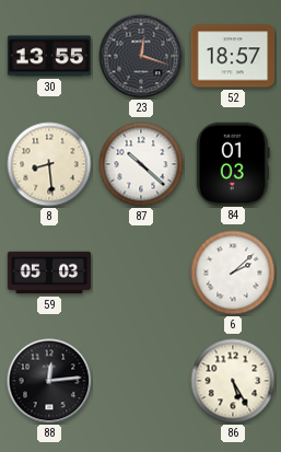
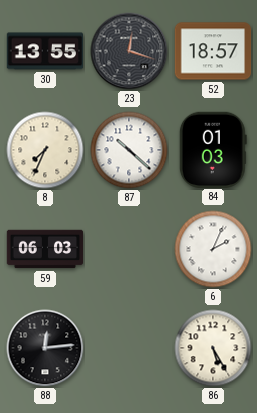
8: 8:29 -> 7:34 (45, 150)
59: 05:03 -> 06:03 (45, 249)
6: 2:08 -> 2:04 (213, 249)
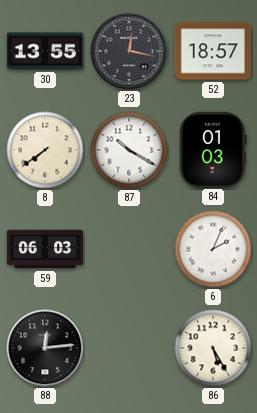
23: 12:18 -> 12:17 (129, 51)
8: 7:34 -> 7:39 (45, 150)
87: 10:22 -> 10:20 (129, 150)
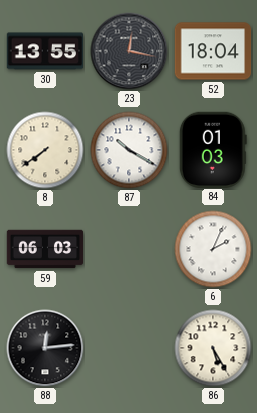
52: 18:57 -> 18:04 (213, 51)
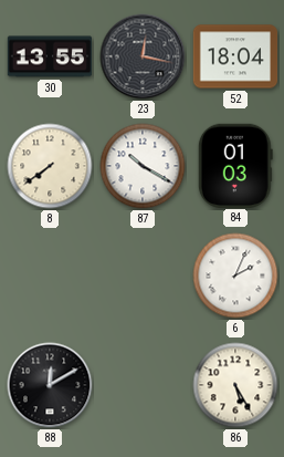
59: 06:03 -> none (45, 249)
88: 12:14 -> 12:10 (50, 385)
